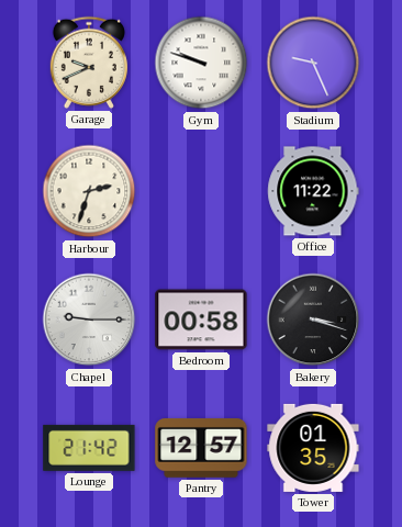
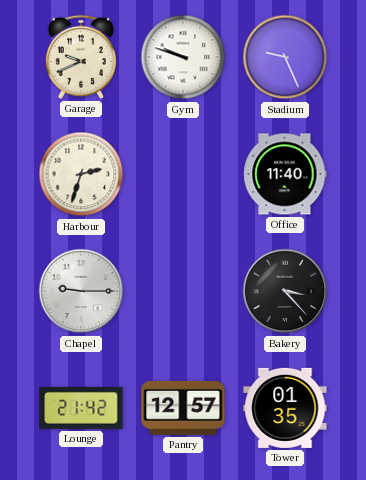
Office: 11:22 -> 11:40 (285, 174)
Bedroom: 00:58 -> none (201, 319)
Bakery: 3:18 -> 3:23 (285, 291)
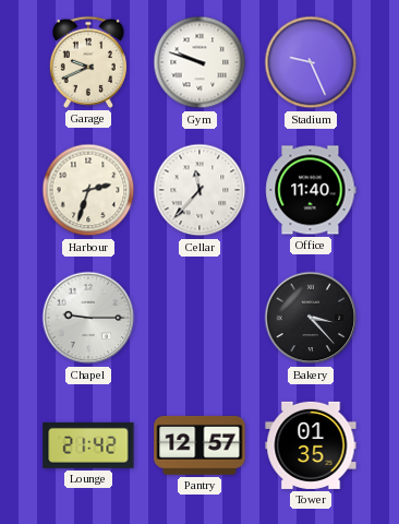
Cellar: none -> 11:37 (199, 190)
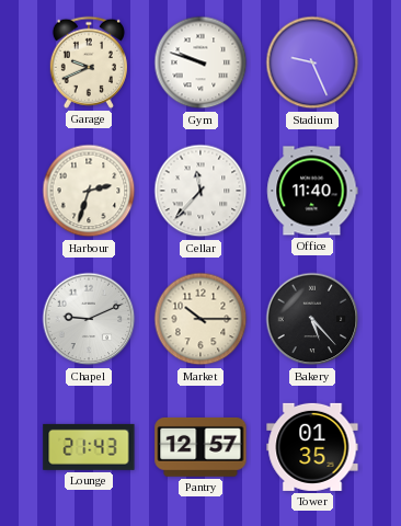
Chapel: 9:15 -> 9:11 (89, 319)
Market: none -> 10:15 (200, 319)
Bakery: 3:23 -> 5:23 (312, 319)
Lounge: 21:42 -> 21:43 (89, 447)
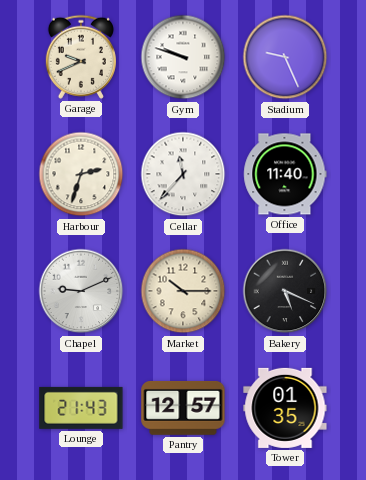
Bakery: 5:23 -> 5:19 (285, 291)
